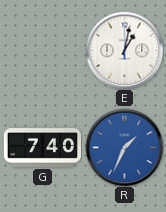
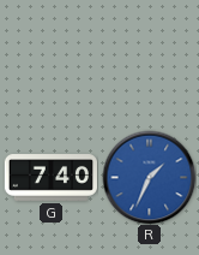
E: 1:02 -> none (124, 50)
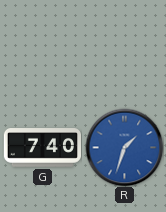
R: 1:34 -> 1:33 (124, 147)
